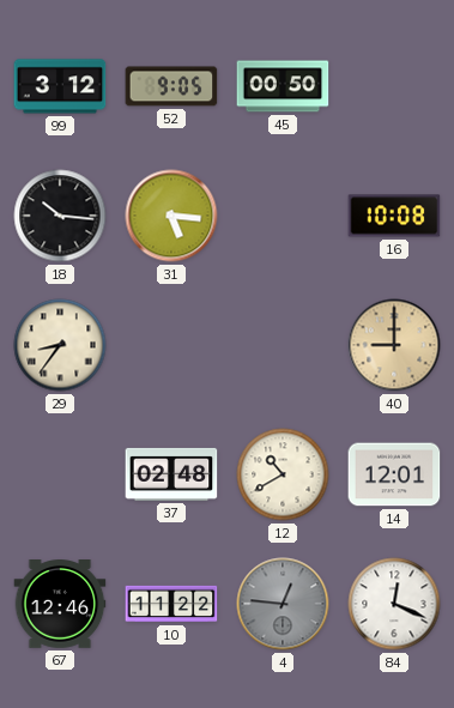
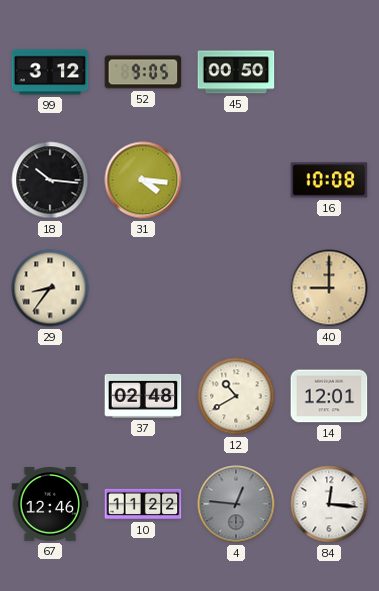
31: 5:16 -> 4:16 (143, 180)
84: 12:19 -> 12:16 (329, 504)
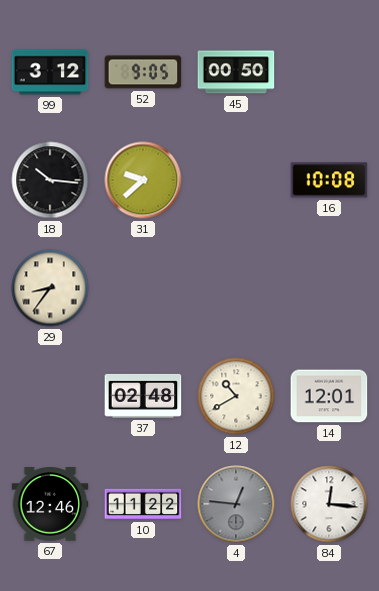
31: 4:16 -> 9:38 (143, 180)
40: 9:00 -> none (329, 288)
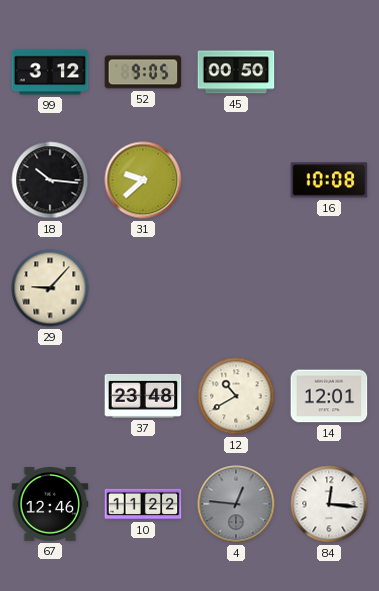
29: 8:36 -> 9:07 (50, 288)
37: 02:48 -> 23:48 (143, 396)
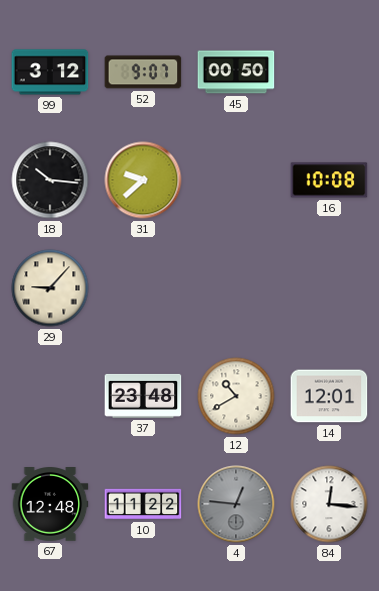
52: 9:05 -> 9:07 (143, 72)
67: 12:46 -> 12:48 (50, 505)
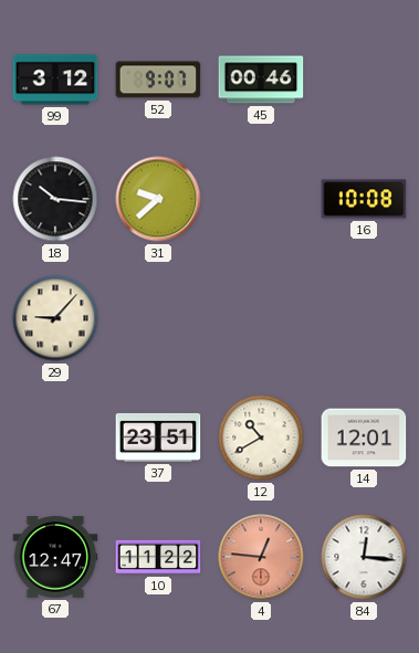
45: 00:50 -> 00:46 (261, 80)
37: 23:48 -> 23:51 (158, 438)
67: 12:48 -> 12:47 (55, 558)
4 dial: grey -> salmon (261, 557)
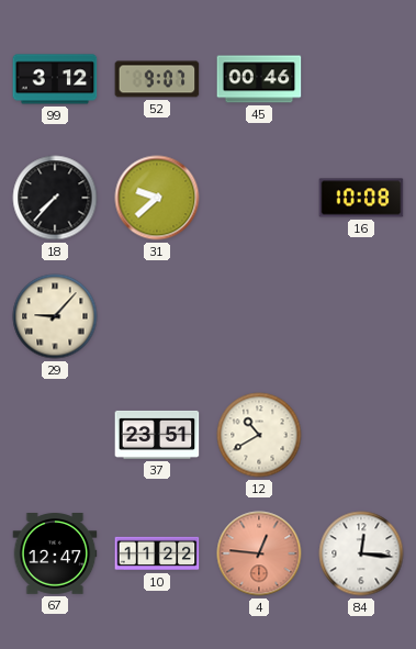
18: 10:16 -> 7:37 (55, 198)
14: 12:01 -> none (364, 438)
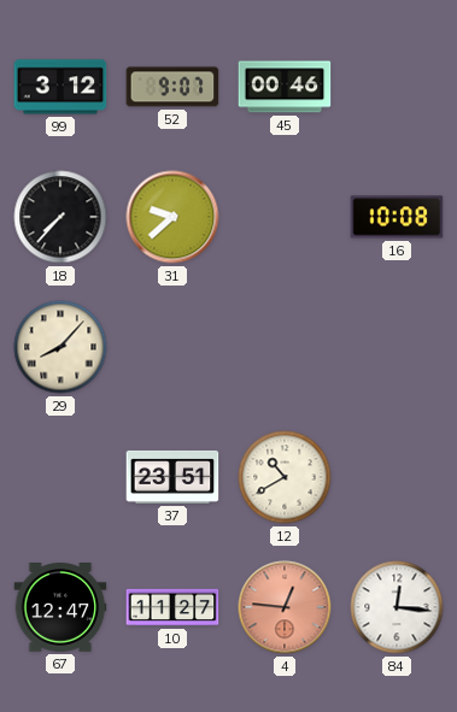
29: 9:07 -> 8:07 (60, 347)
10: 11:22 -> 11:27 (172, 607)
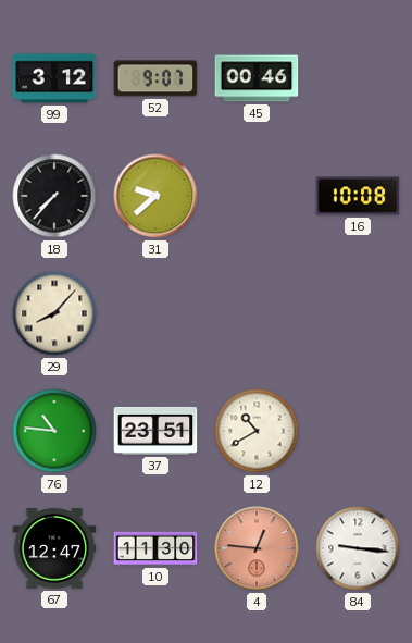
76: none -> 10:46 (54, 431)
10: 11:27 -> 11:30 (155, 548)
84: 12:16 -> 9:16 (358, 548)
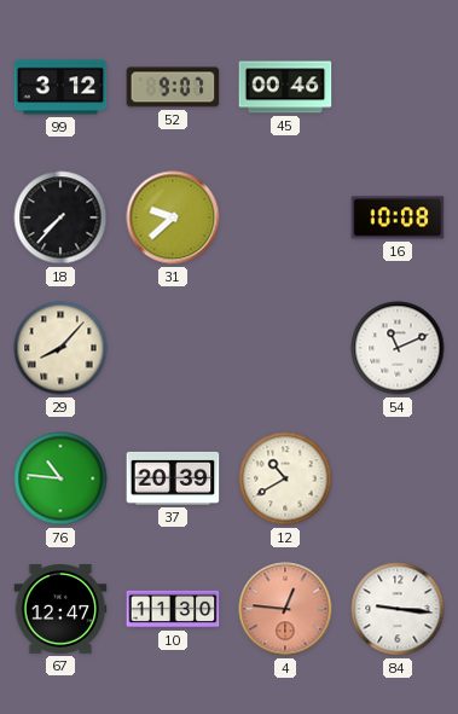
54: none -> 11:11 (398, 348)
37: 23:51 -> 20:39 (173, 478)
